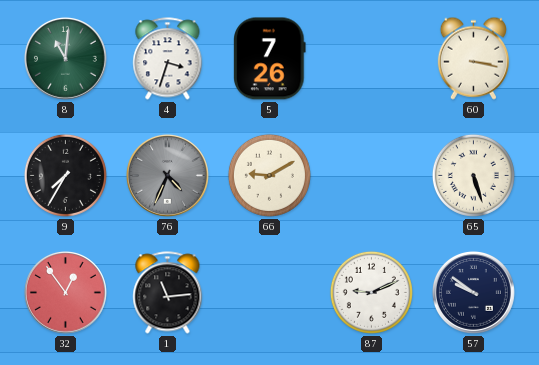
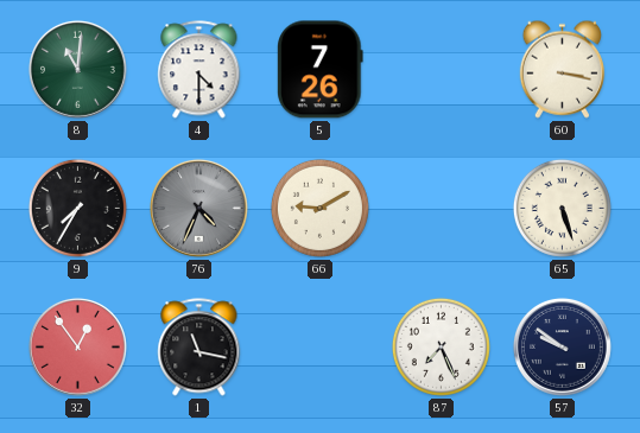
4: 3:33 -> 4:30 (199, 70)
1: 11:14 -> 11:17 (199, 348)
87: 9:11 -> 7:26 (441, 346)
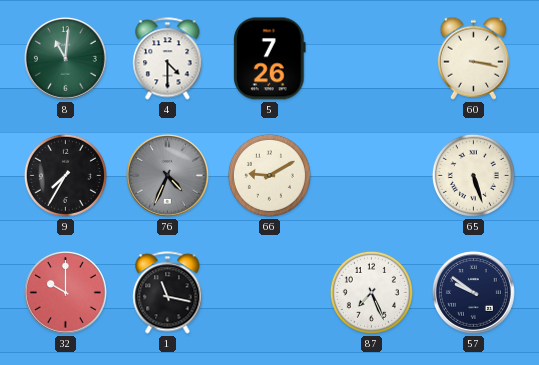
32: 12:54 -> 10:00 (65, 292)
